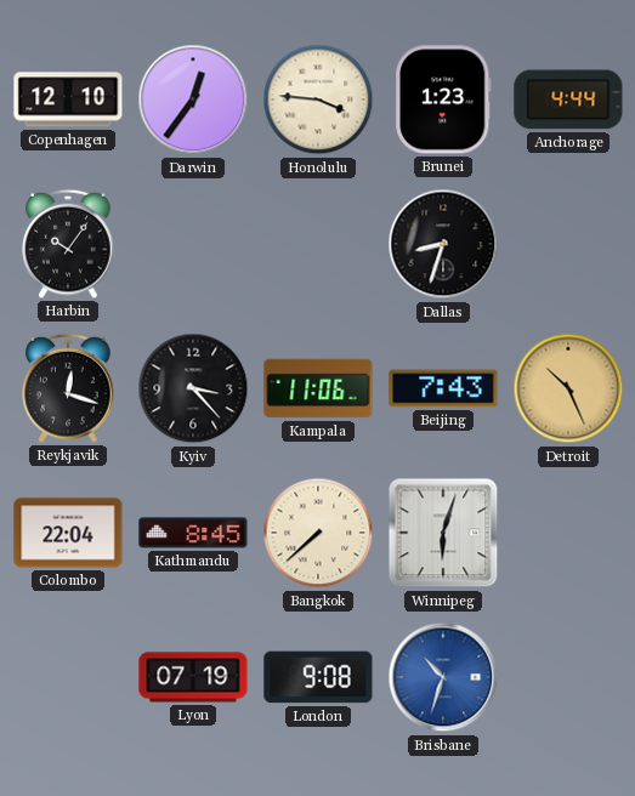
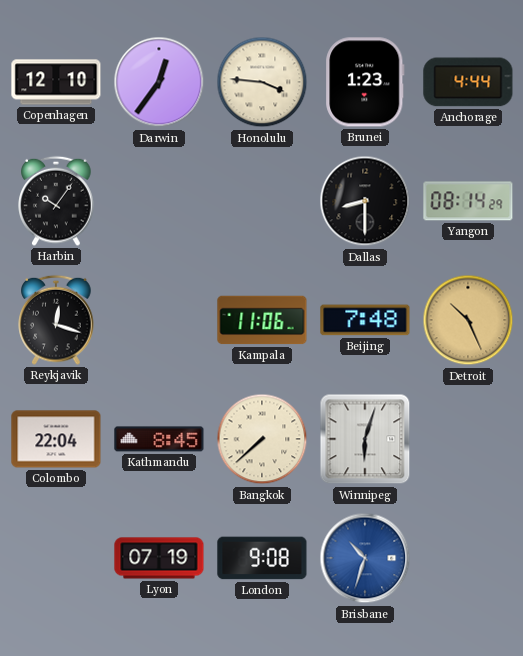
Dallas: 8:33 -> 8:30 (365, 201)
Yangon: none -> 08:14 (468, 201)
Kyiv: 3:23 -> none (193, 388)
Beijing: 7:43 -> 7:48 (365, 320)
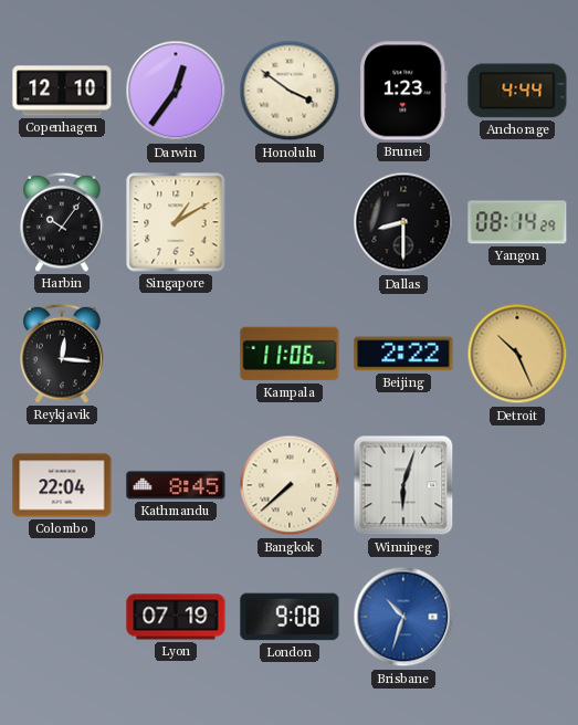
Honolulu: 3:46 -> 3:51 (290, 91)
Singapore: none -> 1:10 (176, 222)
Reykjavik: 12:18 -> 12:16 (62, 354)
Beijing: 7:48 -> 2:22 (403, 354)
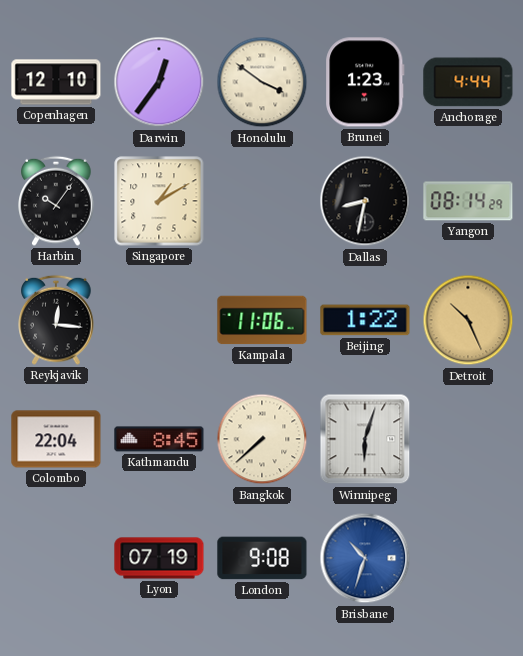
Dallas: 8:30 -> 8:32 (365, 201)
Beijing: 2:22 -> 1:22 (365, 320)
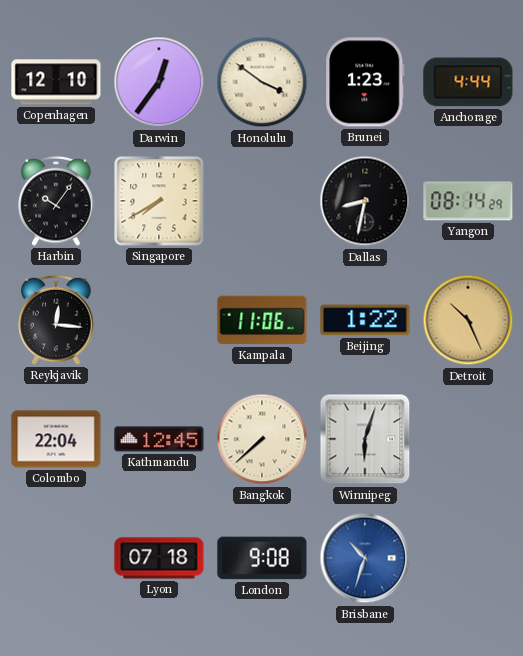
Singapore: 1:10 -> 7:40 (159, 201)
Kathmandu: 8:45 -> 12:45 (159, 439)
Lyon: 07:19 -> 07:18 (159, 558)
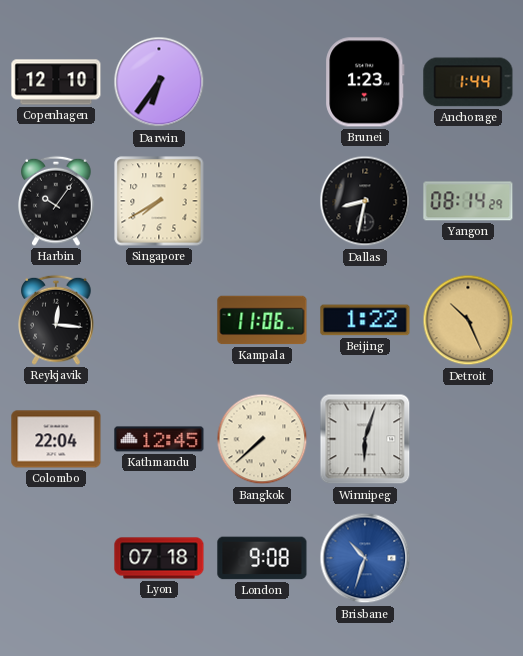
Darwin: 12:36 -> 6:36 (159, 82)
Honolulu: 3:51 -> none (262, 82)
Anchorage: 4:44 -> 1:44 (468, 82)
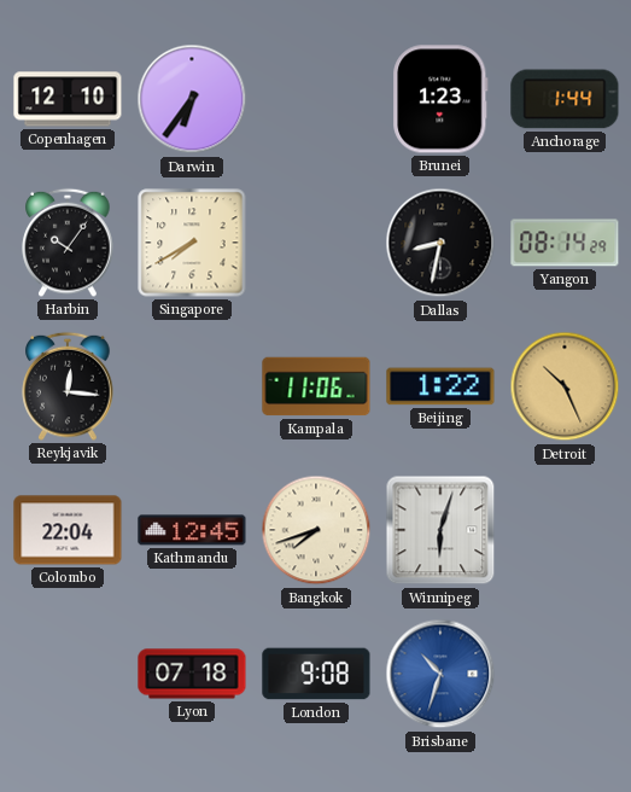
Bangkok: 7:38 -> 7:42 (316, 530)
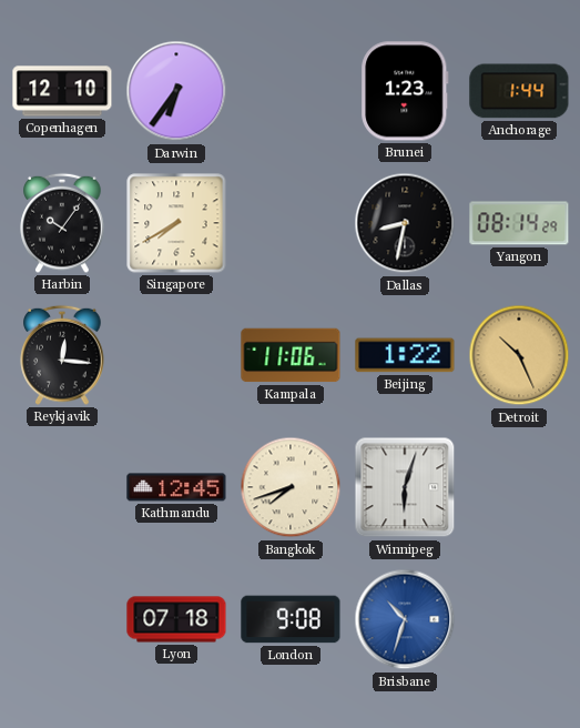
Colombo: 22:04 -> none (68, 530)
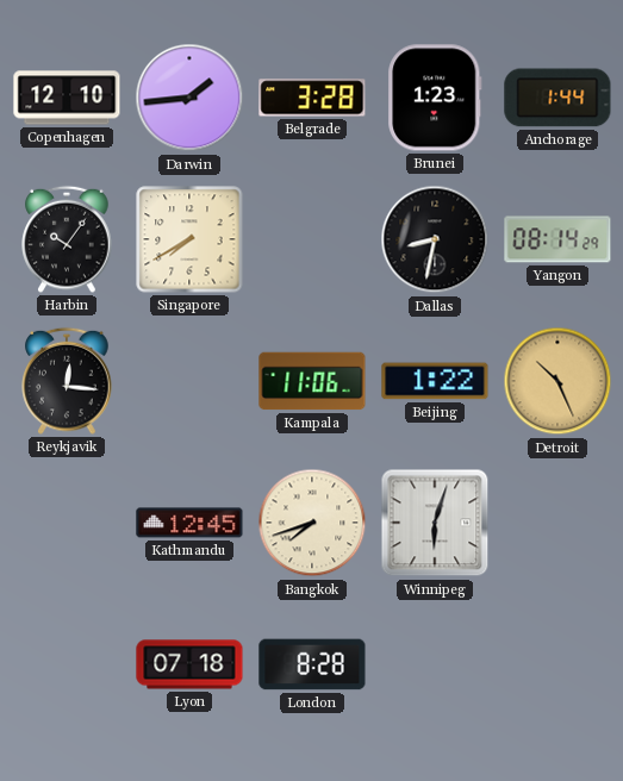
Darwin: 6:36 -> 1:44 (189, 98)
Belgrade: none -> 3:28 (312, 98)
London: 9:08 -> 8:28 (312, 664)
Brisbane: 10:33 -> none (405, 619)
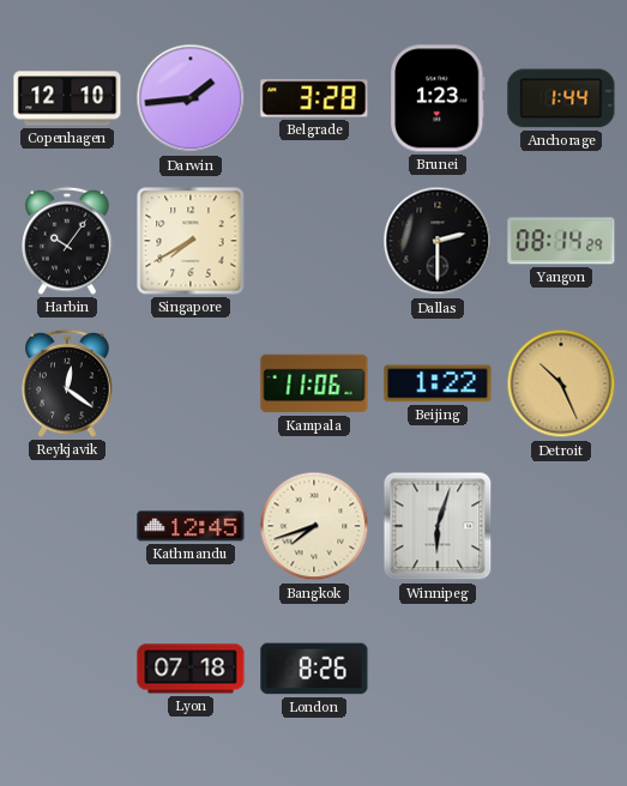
Dallas: 8:32 -> 2:30 (438, 241)
Reykjavik: 12:16 -> 12:21 (67, 383)
London: 8:28 -> 8:26 (314, 669)
